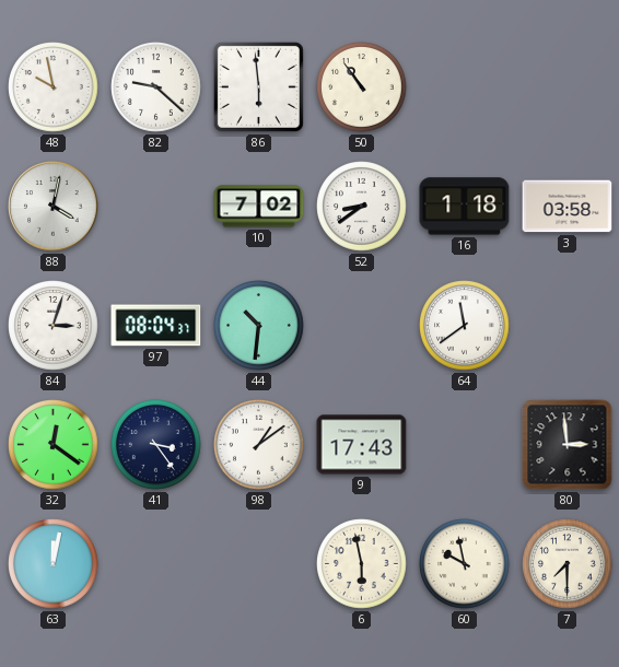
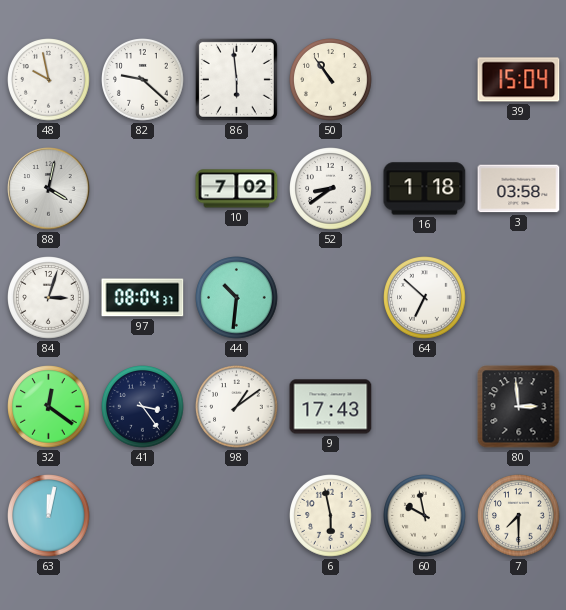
39: none -> 15:04 (519, 80)
64: 11:39 -> 6:52 (425, 298)
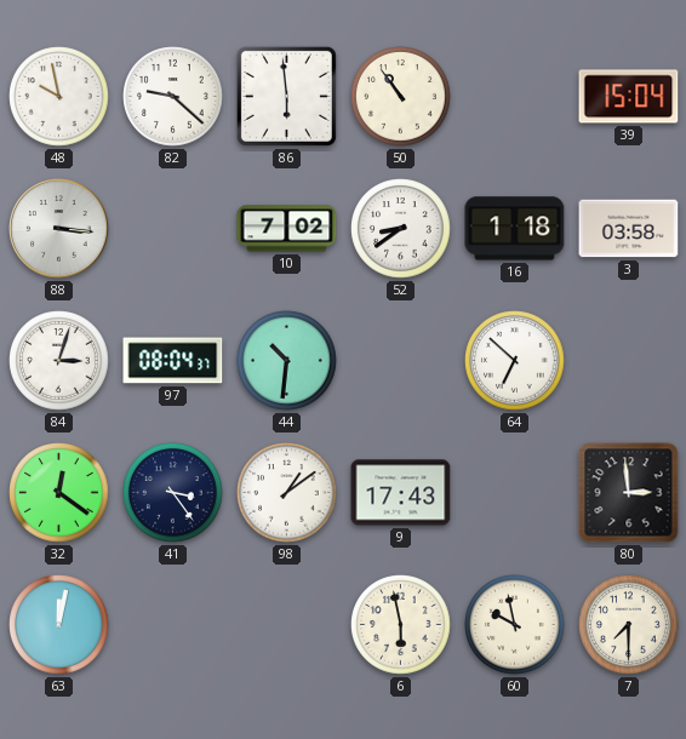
88: 4:02 -> 3:16 (59, 229)
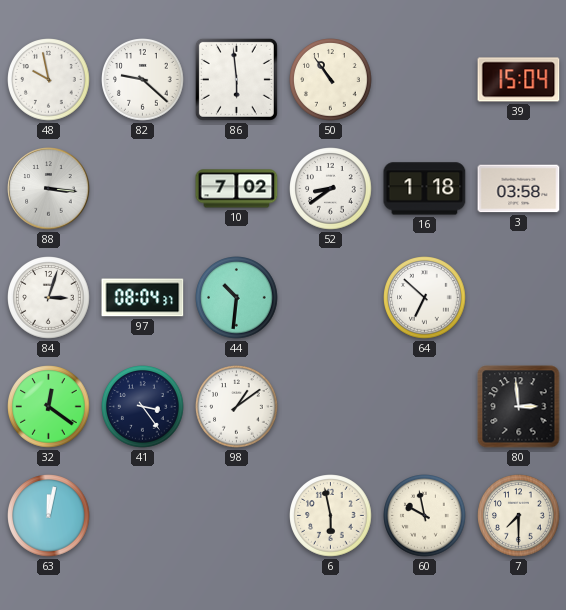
9: 17:43 -> none (401, 493)
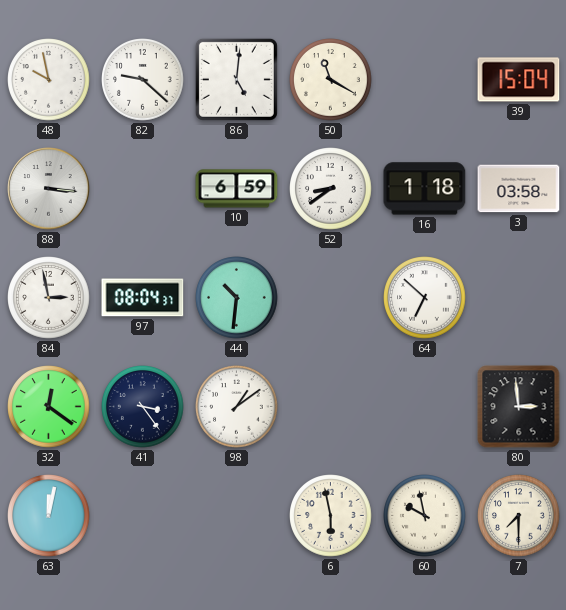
86: 5:59 -> 5:01 (236, 79)
50: 10:54 -> 11:20 (331, 80)
10: 7:02 -> 6:59 (237, 189)
84: 3:03 -> 2:58 (49, 298)
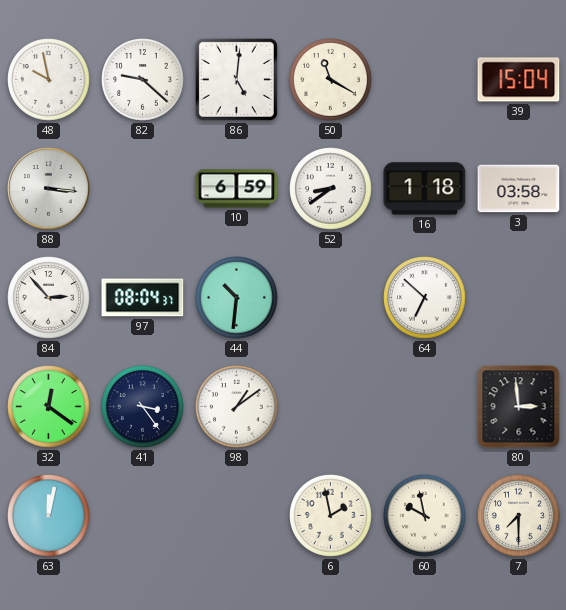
84: 2:58 -> 2:53 (49, 298)
6: 5:58 -> 1:58 (331, 516)
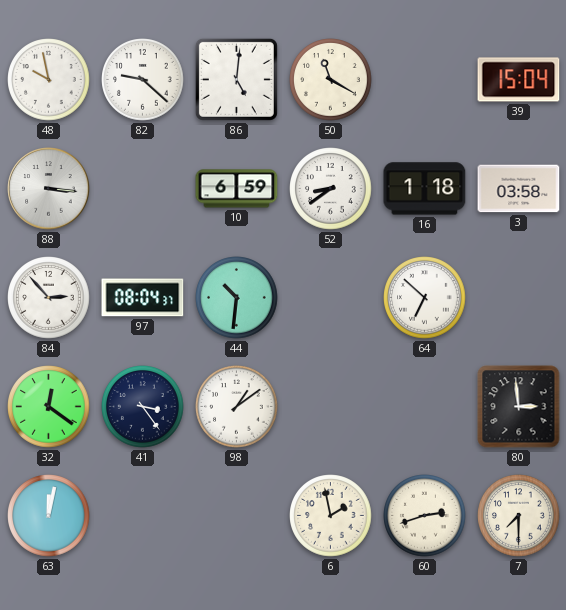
60: 9:58 -> 2:42 (425, 516)
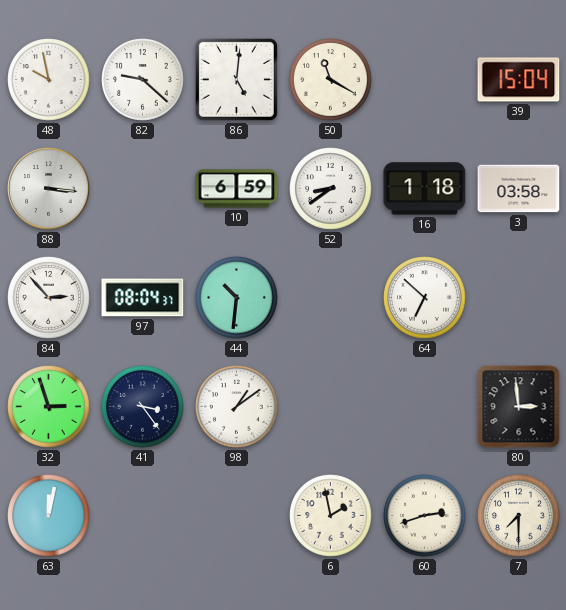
32: 12:21 -> 2:57 (49, 407)
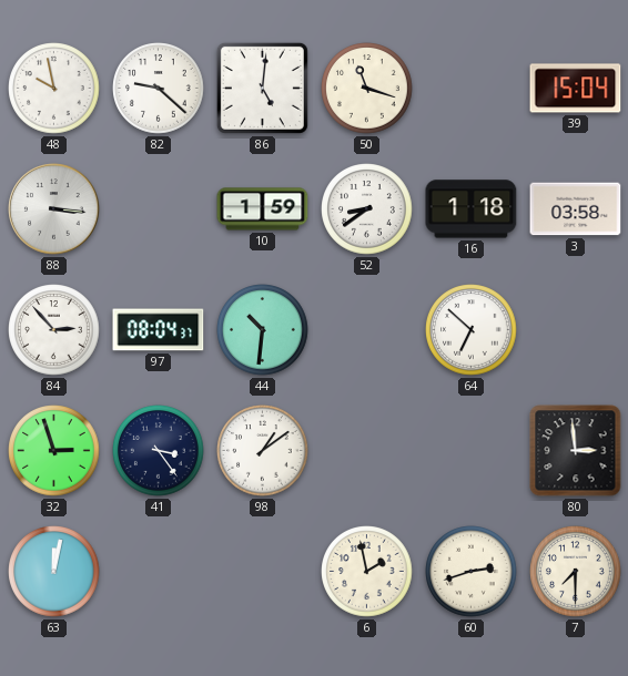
50: 11:20 -> 11:18 (367, 89)
10: 6:59 -> 1:59 (263, 209)
